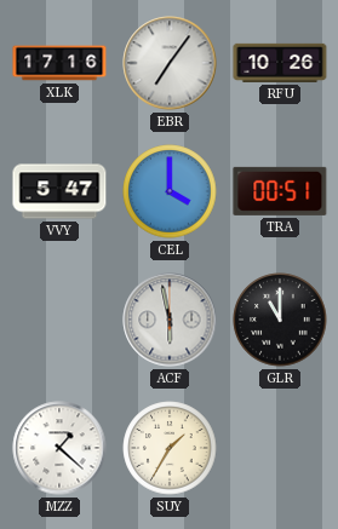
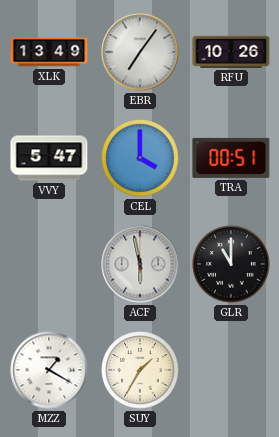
XLK: 17:16 -> 13:49 (49, 52)
MZZ: 1:22 -> 1:20 (49, 370)
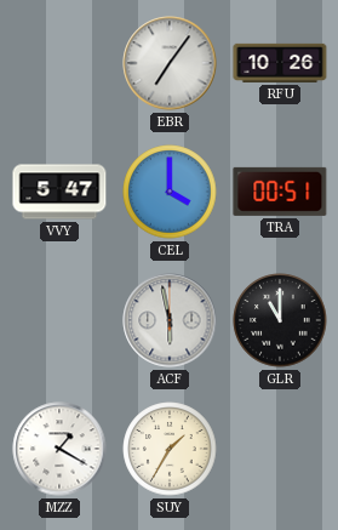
XLK: 13:49 -> none (49, 52)
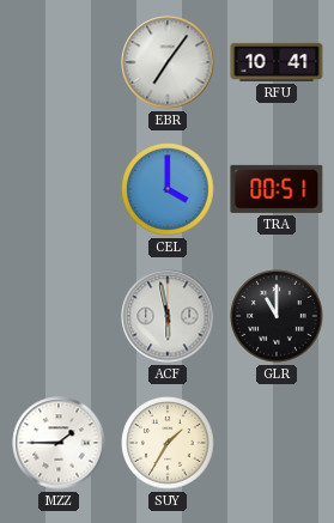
RFU: 10:26 -> 10:41 (277, 62)
VVY: 5:47 -> none (59, 192)
MZZ: 1:20 -> 1:45 (59, 443)
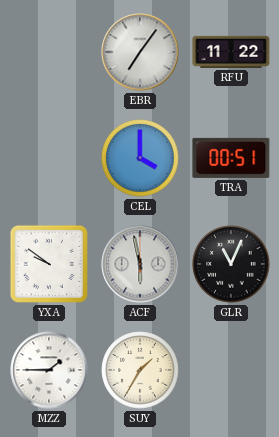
RFU: 10:41 -> 11:22 (231, 52)
YXA: none -> 9:51 (49, 264)
GLR: 11:00 -> 11:04 (231, 264)
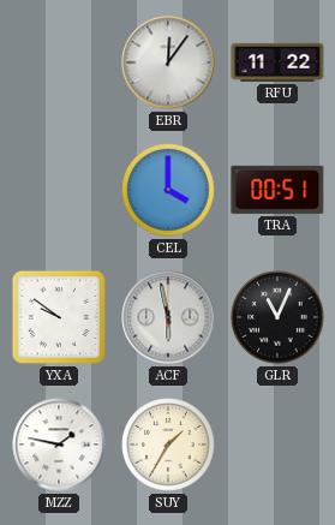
EBR: 7:06 -> 12:06 (168, 62)
MZZ: 1:45 -> 1:47 (59, 445)
